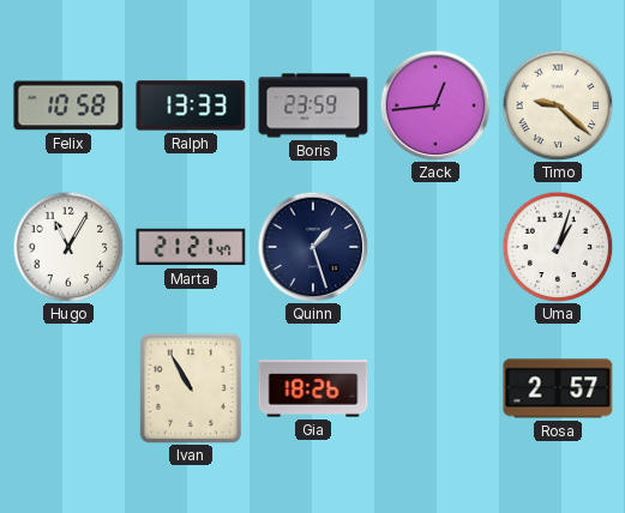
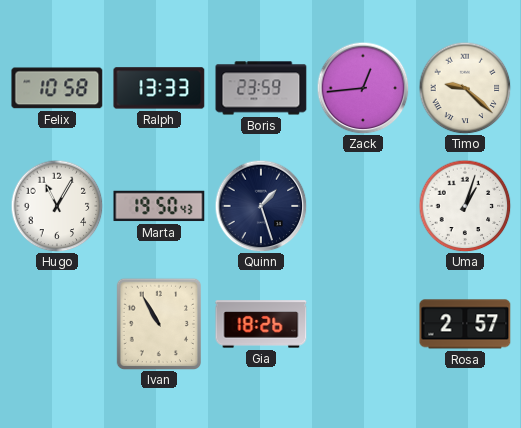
Marta: 21:21 -> 19:50 (159, 206)
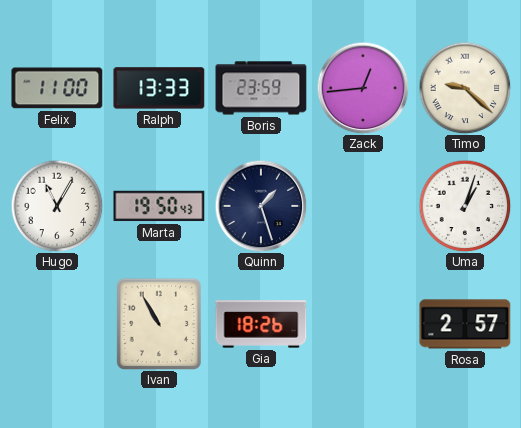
Felix: 10:58 -> 11:00 (57, 88)
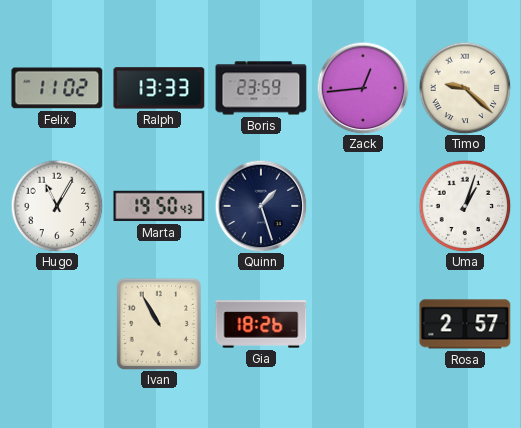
Felix: 11:00 -> 11:02 (57, 88)
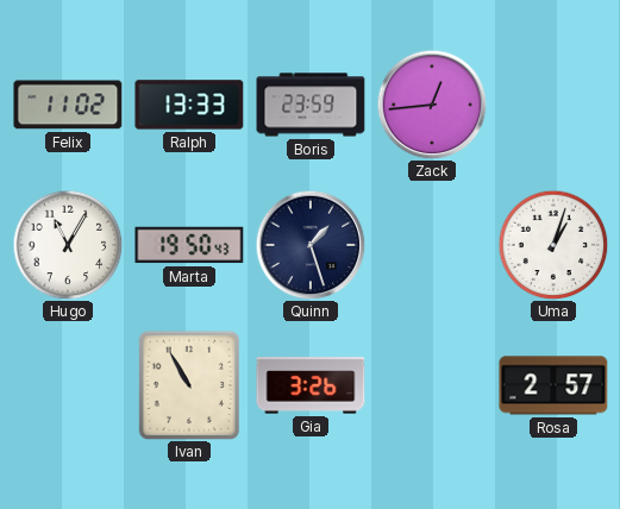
Timo: 9:22 -> none (465, 88)
Gia: 18:26 -> 3:26 (311, 385)
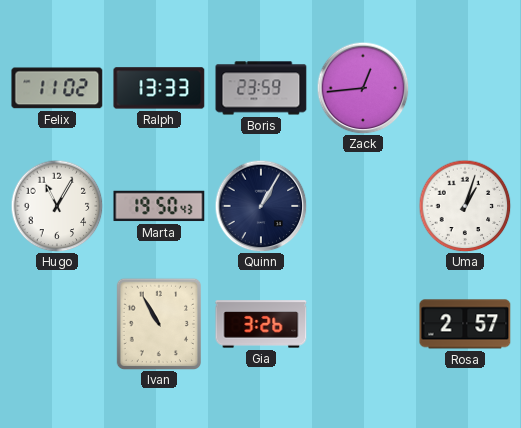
Quinn: 1:27 -> 1:05 (261, 206)
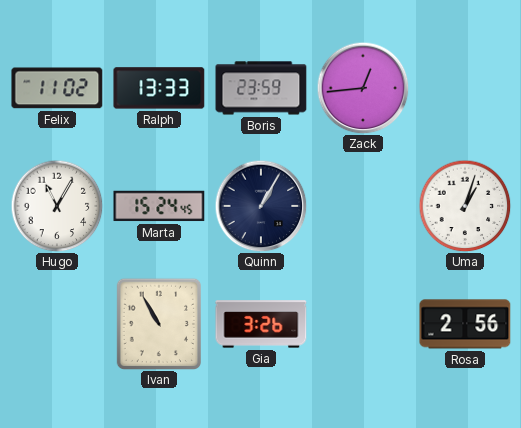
Marta: 19:50 -> 15:24 (159, 206)
Rosa: 2:57 -> 2:56 (465, 324)
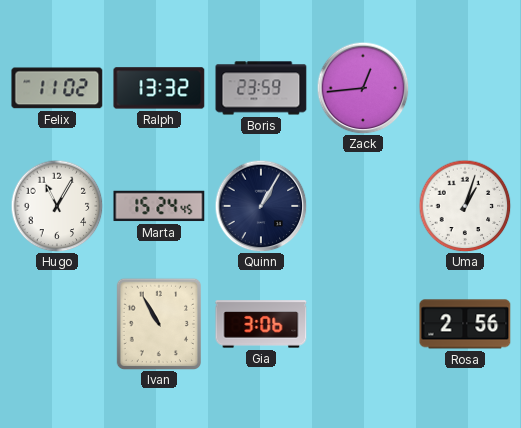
Ralph: 13:33 -> 13:32 (159, 88)
Gia: 3:26 -> 3:06 (261, 324)
